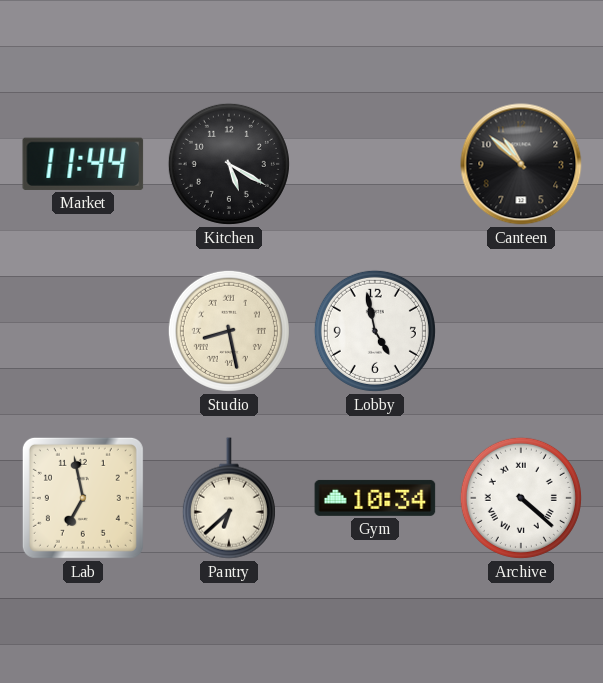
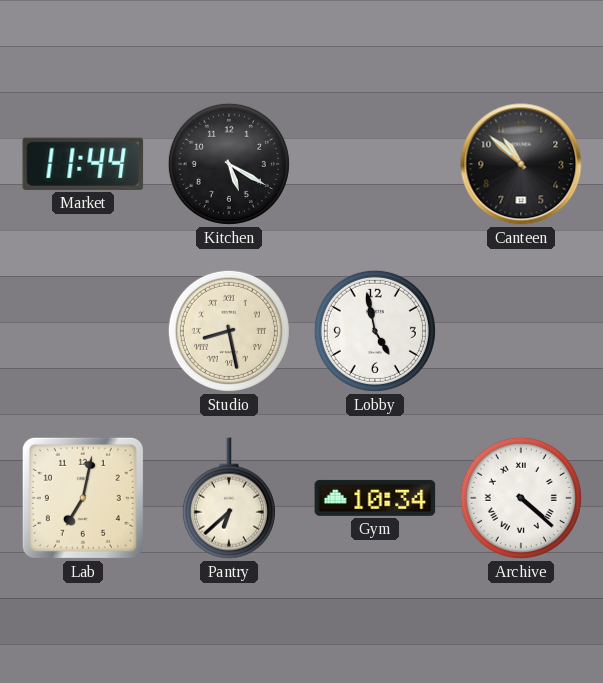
Lab: 6:58 -> 7:02 (83, 498)
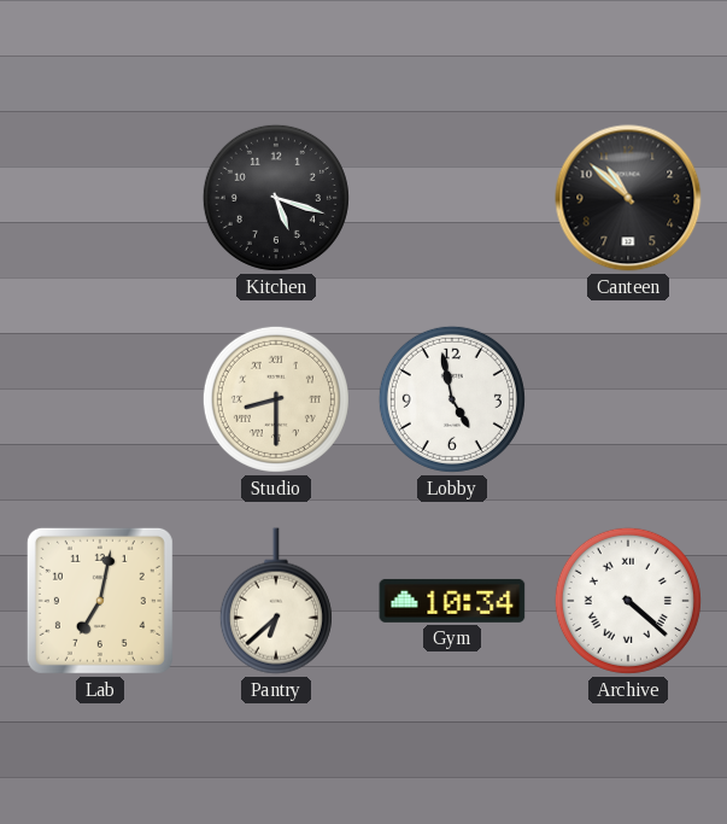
Market: 11:44 -> none (83, 164)
Kitchen: 5:20 -> 5:18 (276, 198)
Studio: 8:28 -> 8:30 (276, 399)
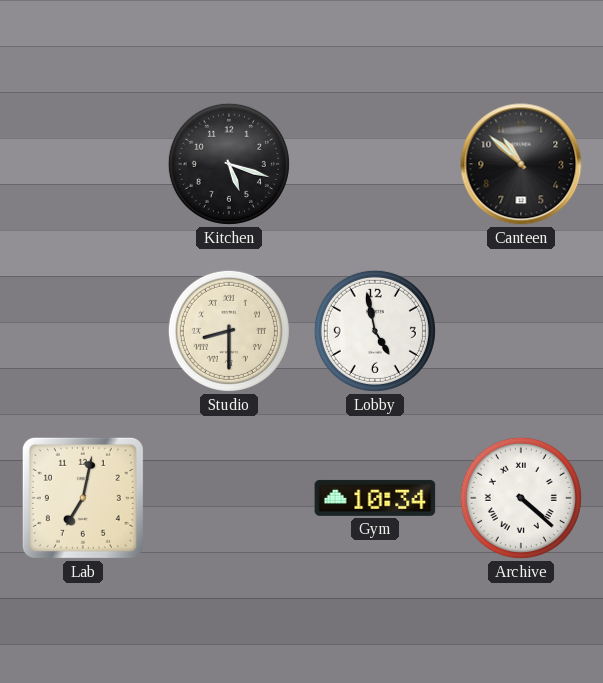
Pantry: 6:38 -> none (276, 601)
